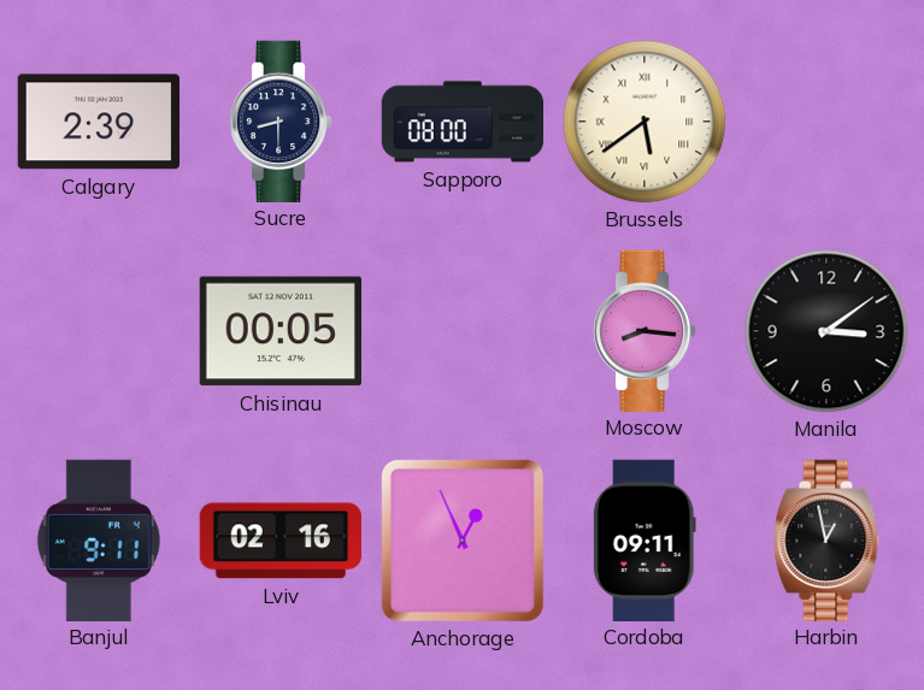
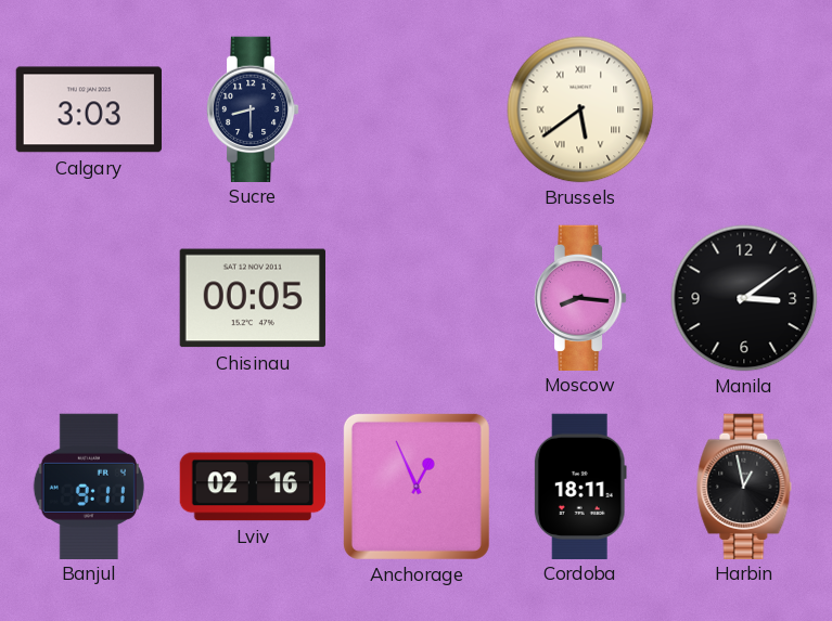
Calgary: 2:39 -> 3:03 (88, 109)
Sapporo: 08:00 -> none (463, 122)
Cordoba: 09:11 -> 18:11 (580, 486)
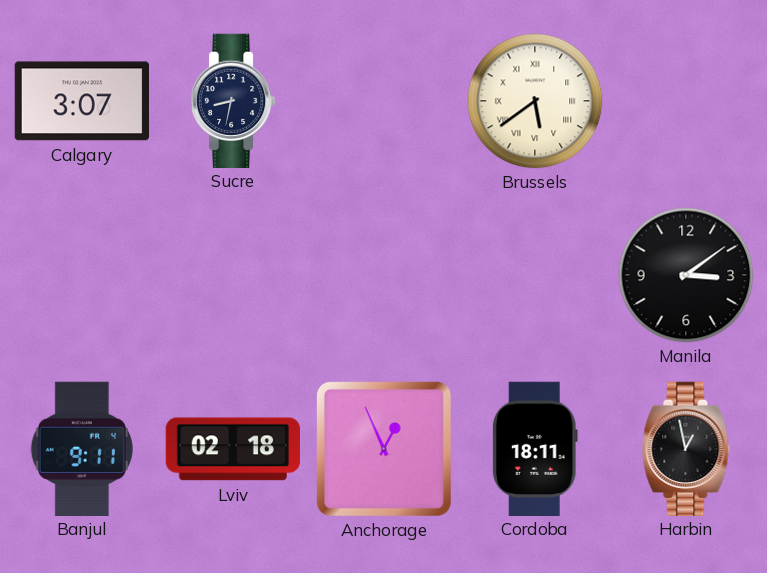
Calgary: 3:03 -> 3:07 (81, 101)
Sucre: 8:30 -> 8:32 (233, 100)
Chisinau: 00:05 -> none (253, 298)
Moscow: 8:16 -> none (580, 297)
Lviv: 02:16 -> 02:18 (232, 449)
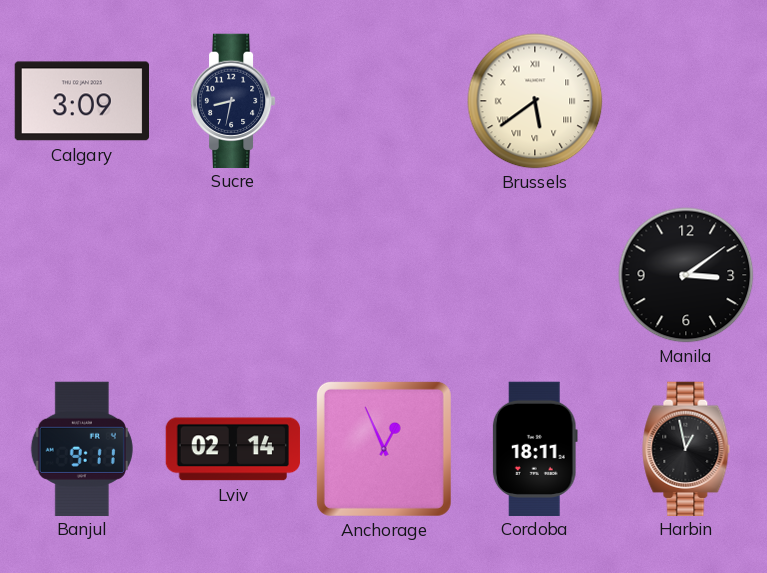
Calgary: 3:07 -> 3:09 (81, 101)
Lviv: 02:18 -> 02:14 (232, 449)
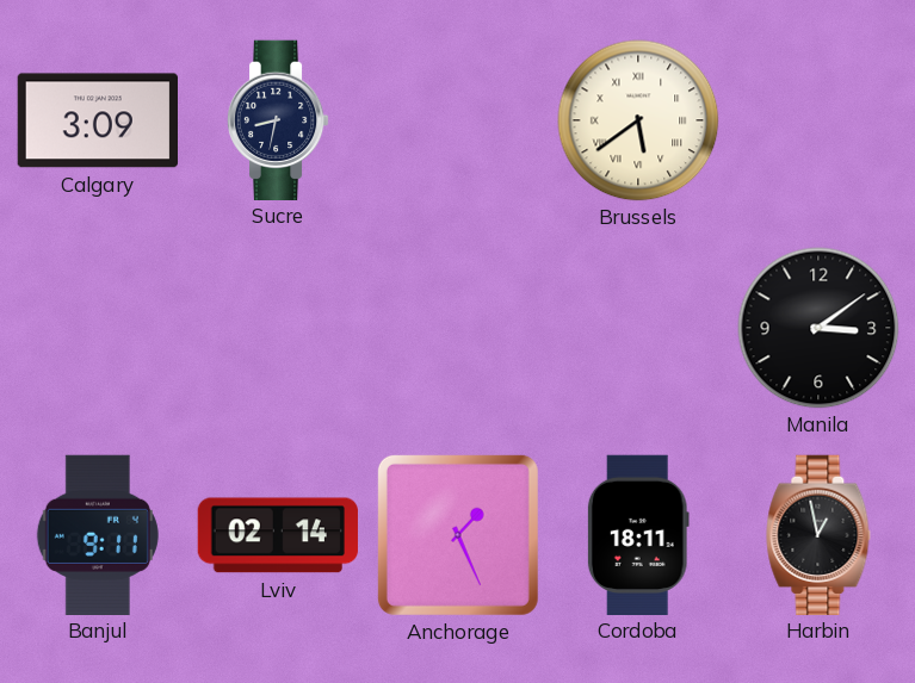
Anchorage: 12:56 -> 1:26 (458, 535)
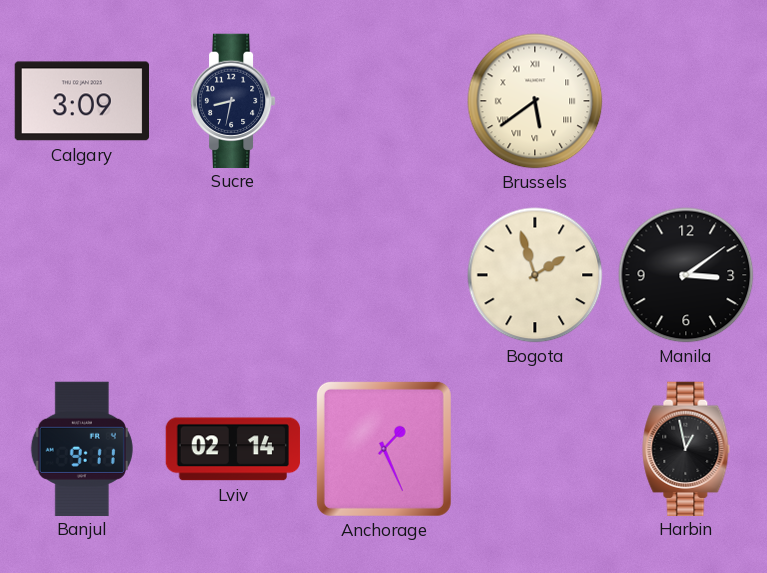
Bogota: none -> 1:57 (535, 275)
Cordoba: 18:11 -> none (638, 534)
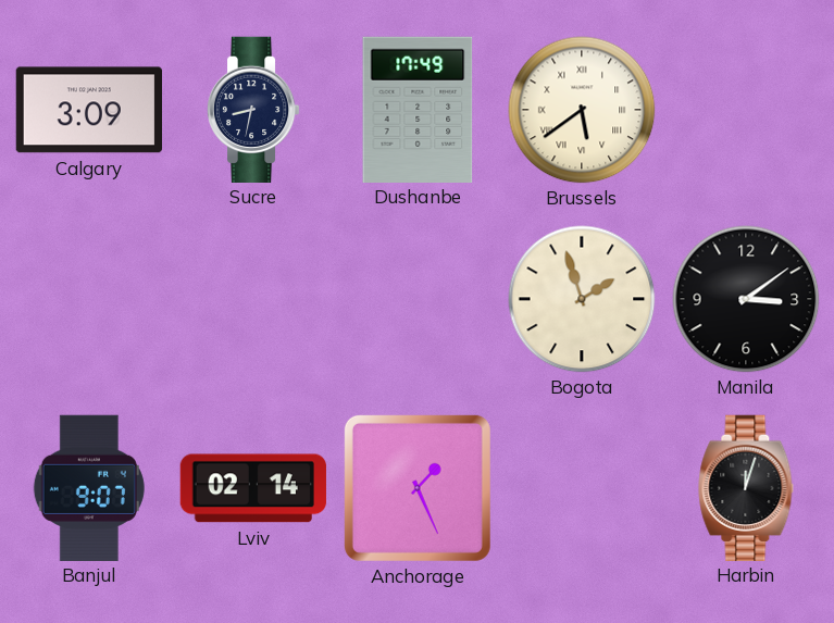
Dushanbe: none -> 17:49 (418, 109)
Banjul: 9:11 -> 9:07 (89, 487)
Harbin: 12:58 -> 12:03 (746, 487)
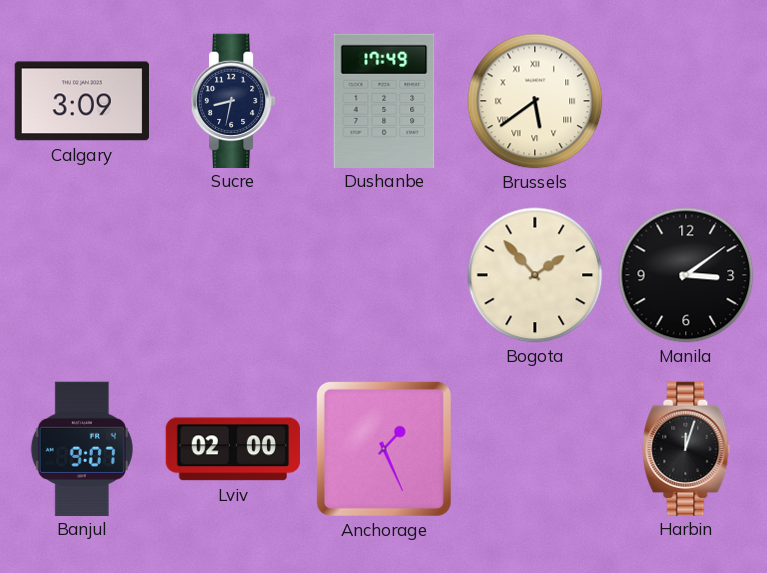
Bogota: 1:57 -> 1:53 (535, 275)
Lviv: 02:14 -> 02:00 (232, 449)
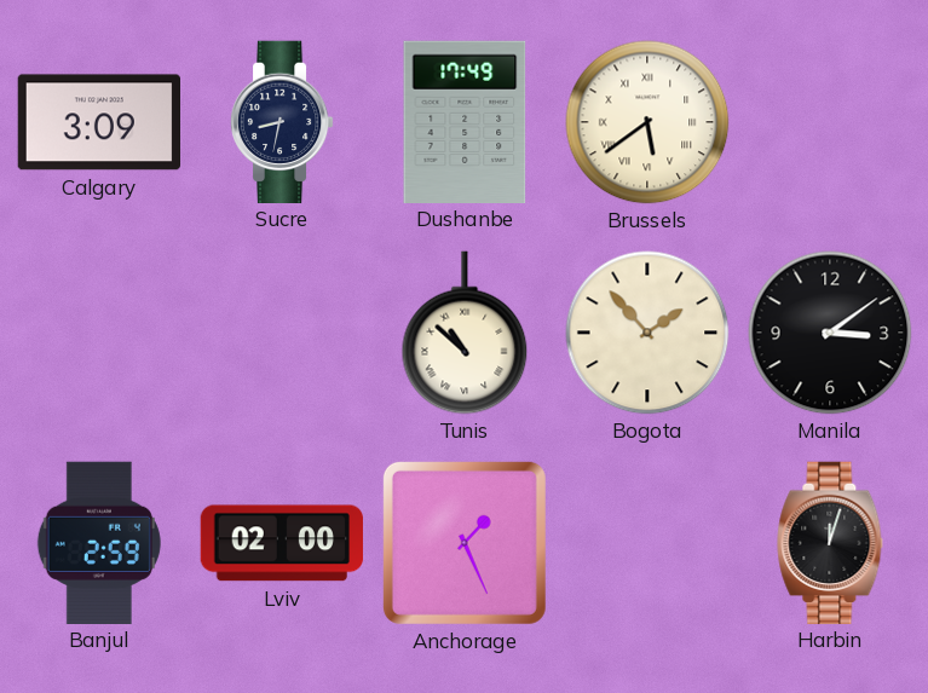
Tunis: none -> 10:52 (465, 333)
Banjul: 9:07 -> 2:59 (99, 542)
